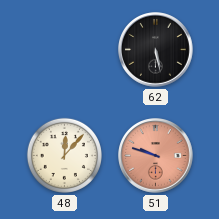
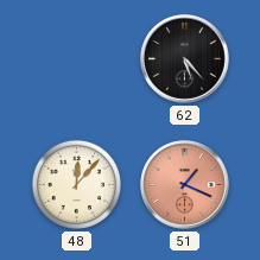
62: 5:28 -> 5:23 (185, 59)
51: 9:48 -> 1:19 (185, 185)
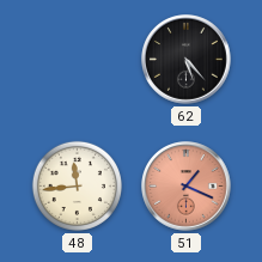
48: 12:07 -> 11:44 (77, 185)
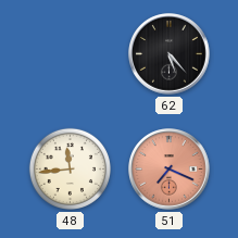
51: 1:19 -> 7:19 (170, 170)
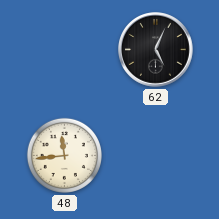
62: 5:23 -> 5:04 (156, 50)
51: 7:19 -> none (170, 170)
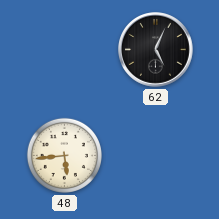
48: 11:44 -> 5:44 (64, 155)
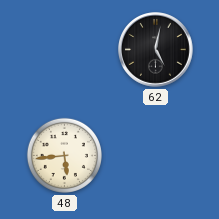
62: 5:04 -> 5:02 (156, 50)
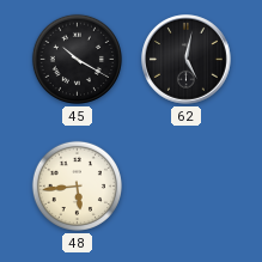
45: none -> 10:20 (77, 59)
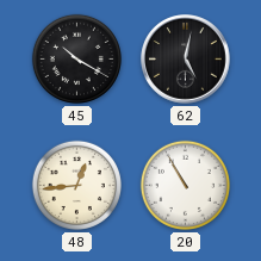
48: 5:44 -> 12:44 (76, 185)
20: none -> 10:55 (185, 185)
